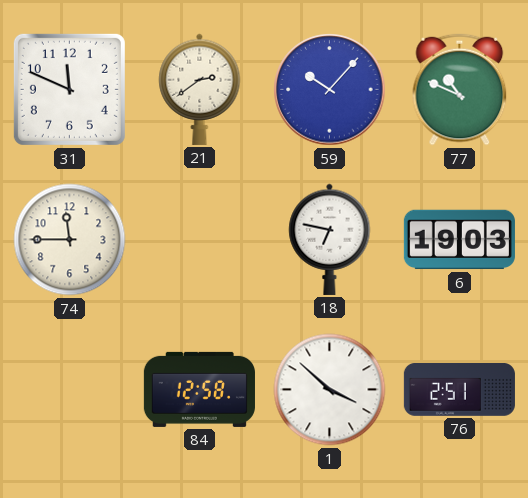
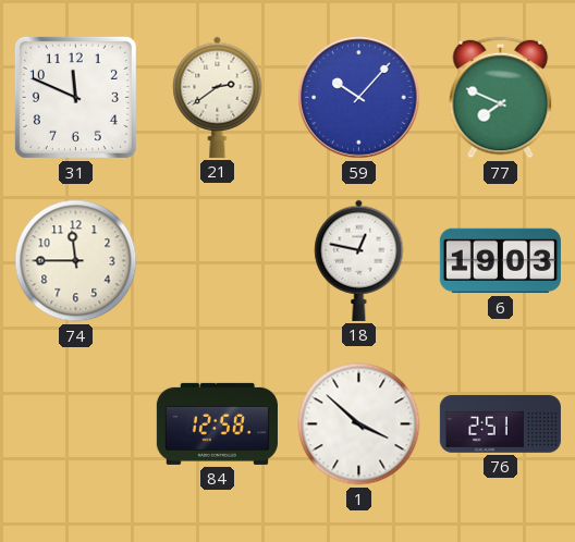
77: 10:49 -> 7:49 (501, 98)
18: 6:47 -> 12:47 (359, 260)
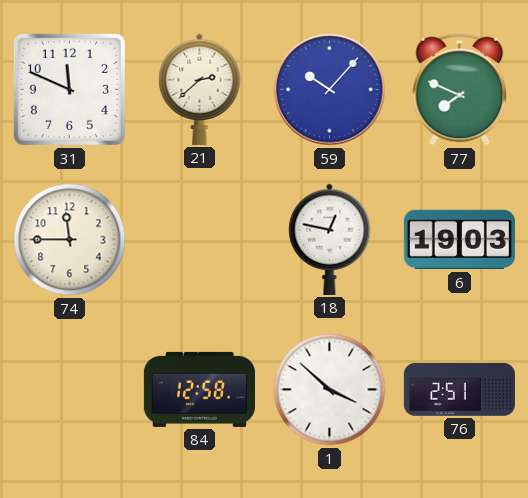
21: 2:39 -> 2:38 (200, 89)
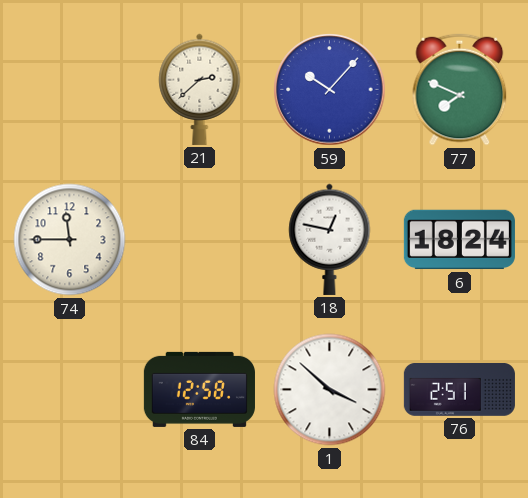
31: 11:49 -> none (69, 89)
6: 19:03 -> 18:24 (459, 240)
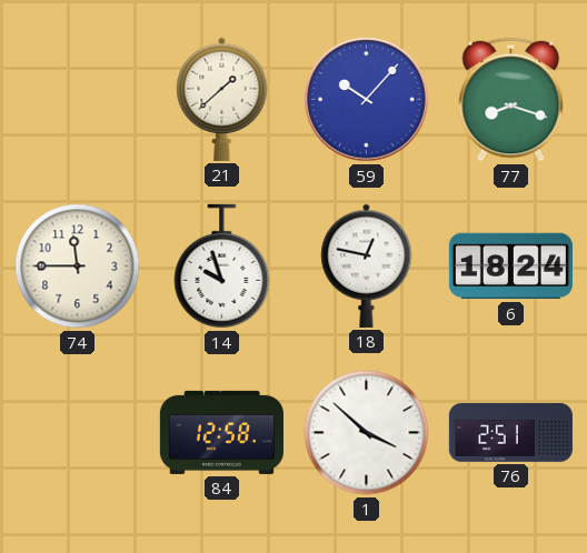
21: 2:38 -> 1:38 (222, 99)
77: 7:49 -> 8:18 (511, 100)
14: none -> 9:57 (222, 267)
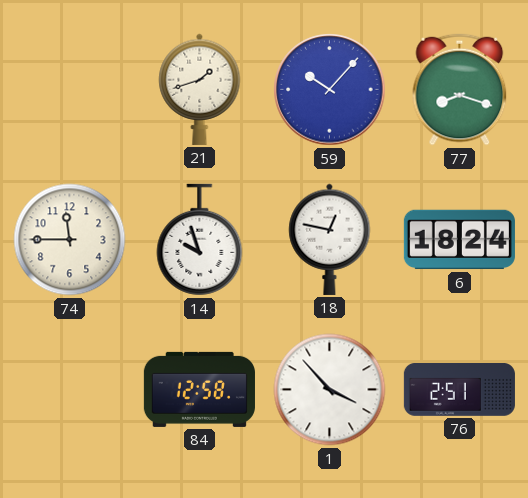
21: 1:38 -> 1:42 (200, 89)
1: 3:52 -> 3:53 (330, 390)
